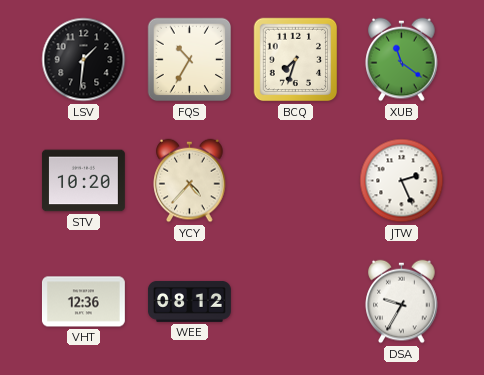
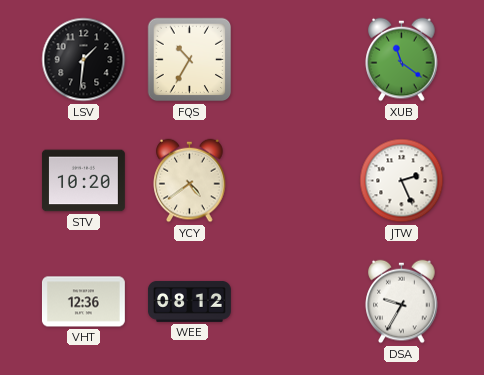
BCQ: 7:33 -> none (296, 60)
YCY: 4:37 -> 4:39 (190, 181)
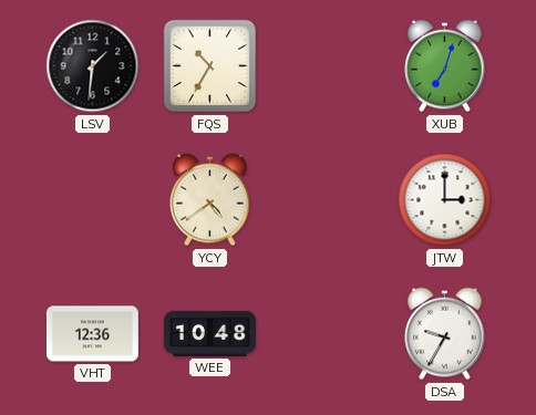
XUB: 11:21 -> 7:03 (445, 66)
STV: 10:20 -> none (83, 181)
JTW: 2:26 -> 3:00 (445, 200)
WEE: 08:12 -> 10:48 (209, 333)
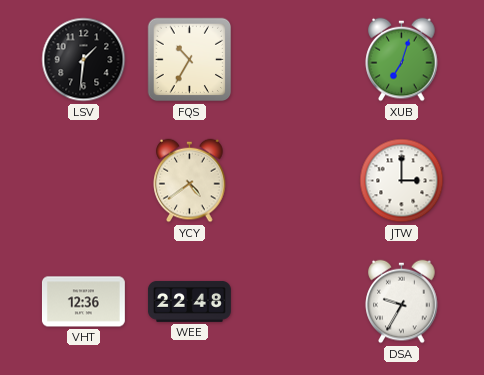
WEE: 10:48 -> 22:48 (189, 301)
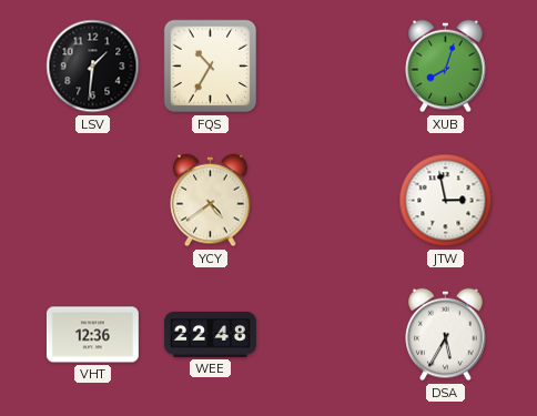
XUB: 7:03 -> 8:03 (446, 67)
JTW: 3:00 -> 2:58 (446, 201)
DSA: 9:35 -> 5:35 (446, 335)
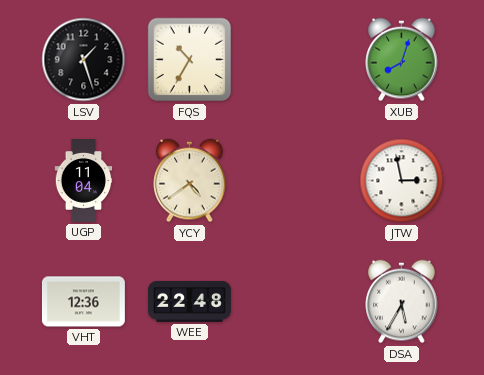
LSV: 1:31 -> 1:27 (84, 60)
UGP: none -> 11:04 (84, 181)
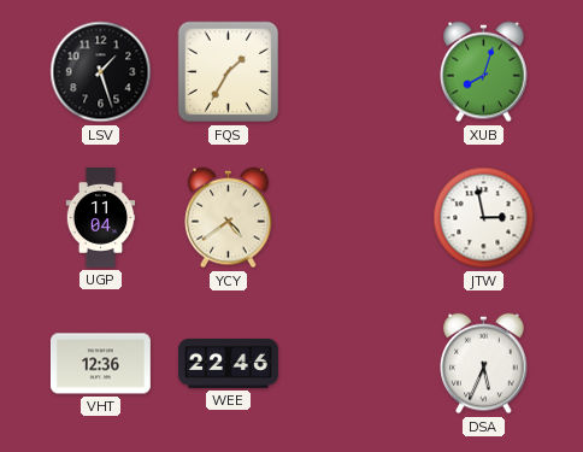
FQS: 10:35 -> 1:35 (229, 72)
WEE: 22:48 -> 22:46 (228, 363)
DSA: 5:35 -> 5:34 (484, 364)
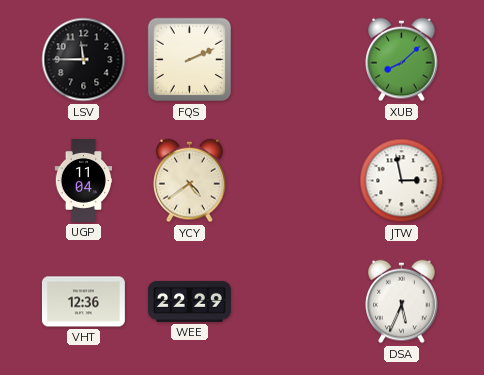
LSV: 1:27 -> 11:45 (84, 60)
FQS: 1:35 -> 2:11 (190, 60)
XUB: 8:03 -> 8:08 (402, 60)
WEE: 22:46 -> 22:29 (189, 301)
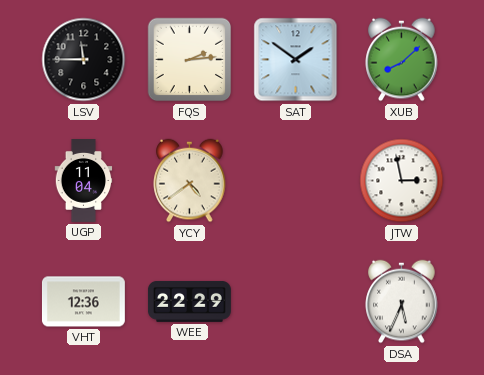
FQS: 2:11 -> 2:14 (190, 60)
SAT: none -> 1:51 (296, 60)
